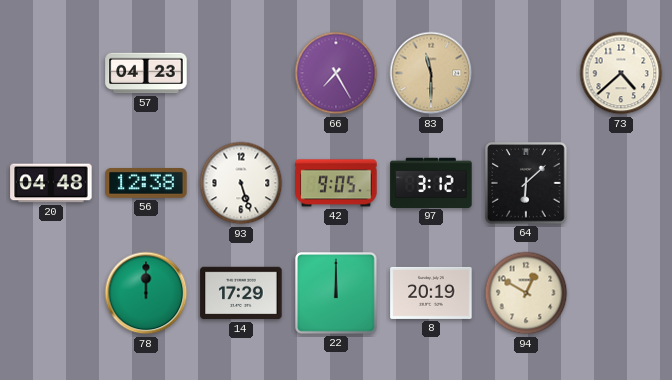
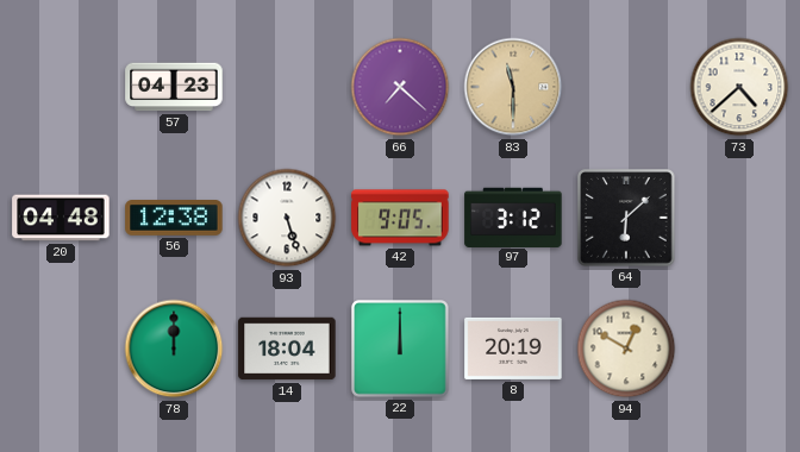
66: 7:25 -> 7:22 (400, 87)
14: 17:29 -> 18:04 (287, 349)
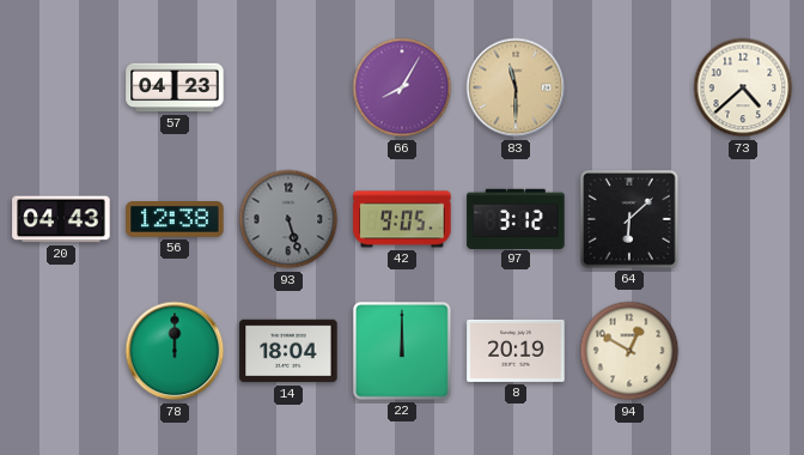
66: 7:22 -> 8:05 (402, 87)
20: 04:48 -> 04:43 (61, 219)
93 dial: white -> grey (288, 219)
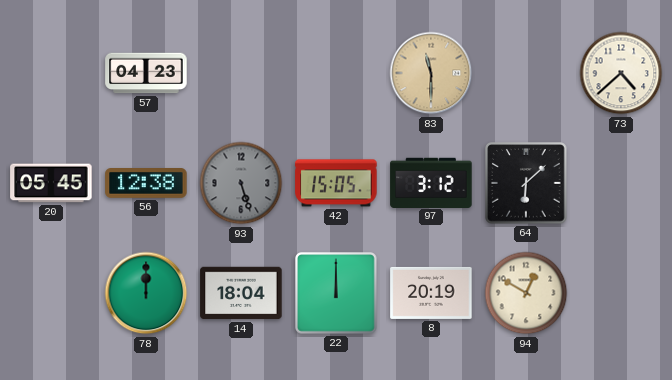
66: 8:05 -> none (402, 87)
20: 04:43 -> 05:45 (51, 183)
42: 9:05 -> 15:05 (336, 183)
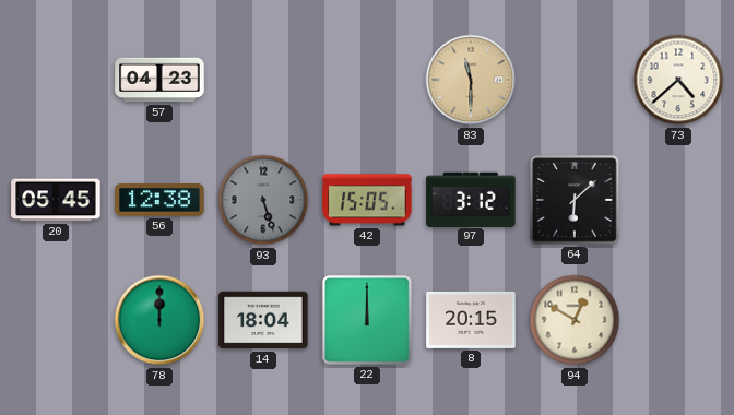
8: 20:19 -> 20:15 (471, 320)
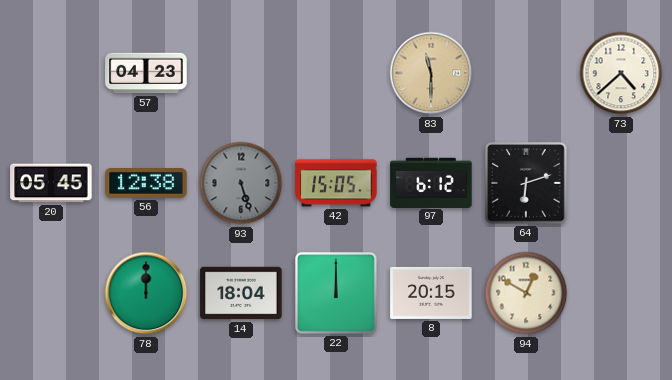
97: 3:12 -> 6:12 (431, 182)
64: 6:08 -> 6:12 (527, 184)
